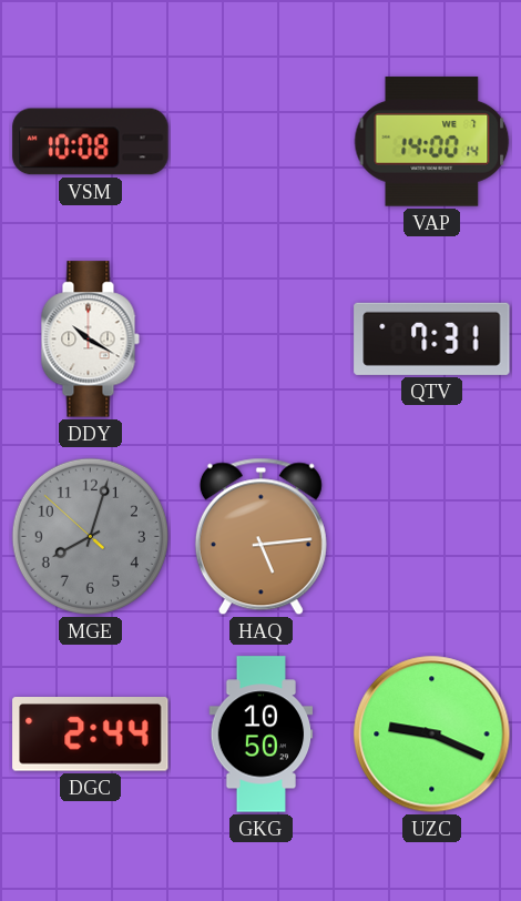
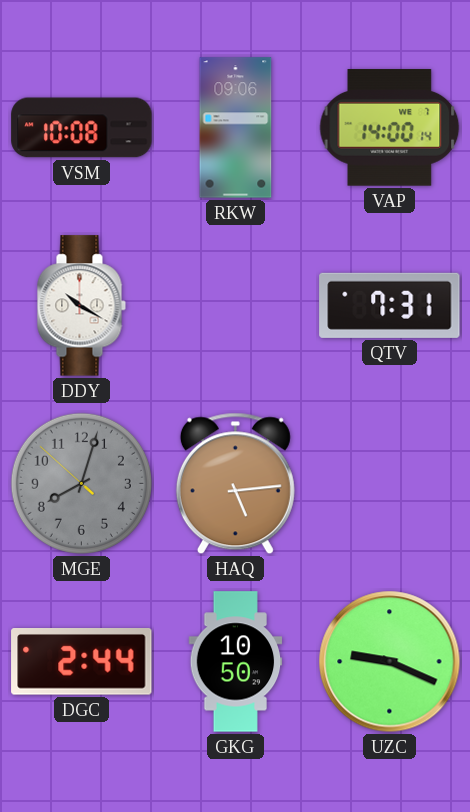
RKW: none -> 09:06 (236, 128)
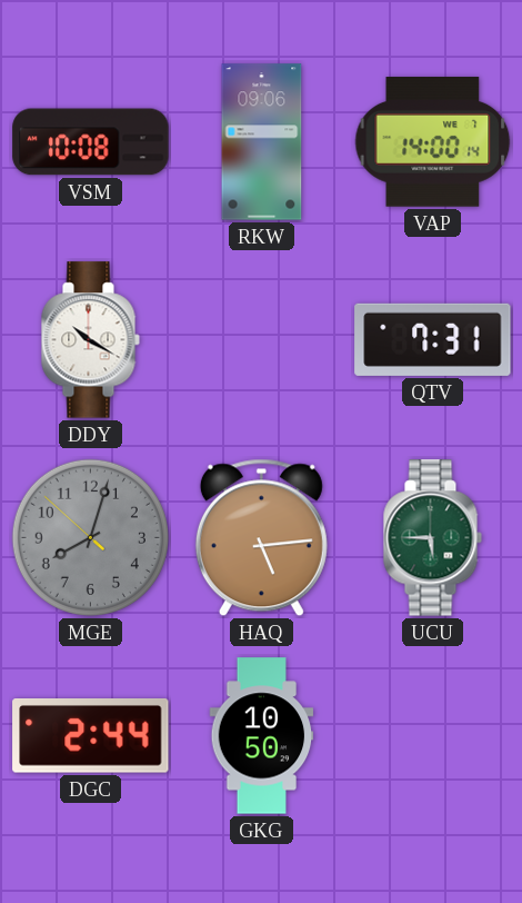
UCU: none -> 5:45 (432, 538)
UZC: 9:19 -> none (390, 662)
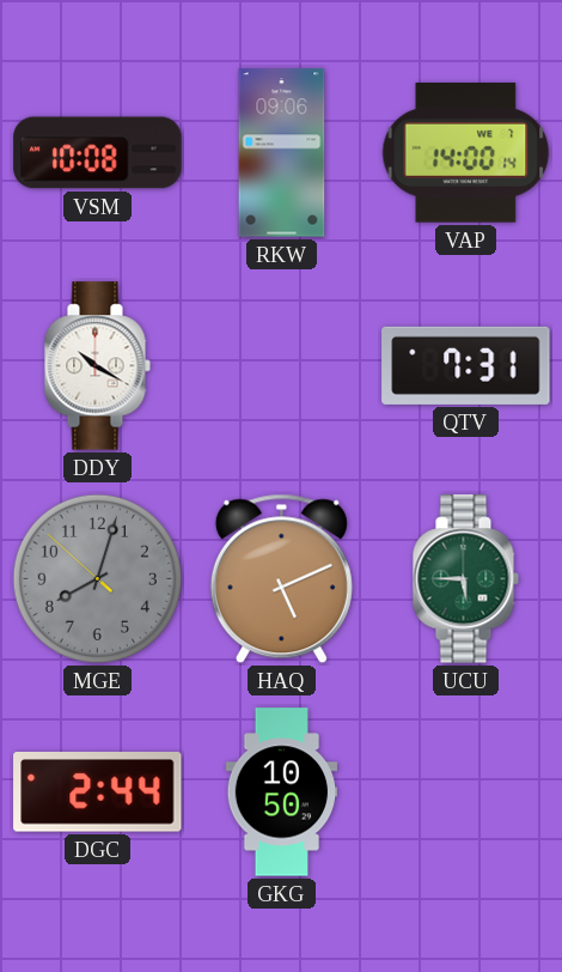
HAQ: 5:14 -> 5:11 (281, 579)
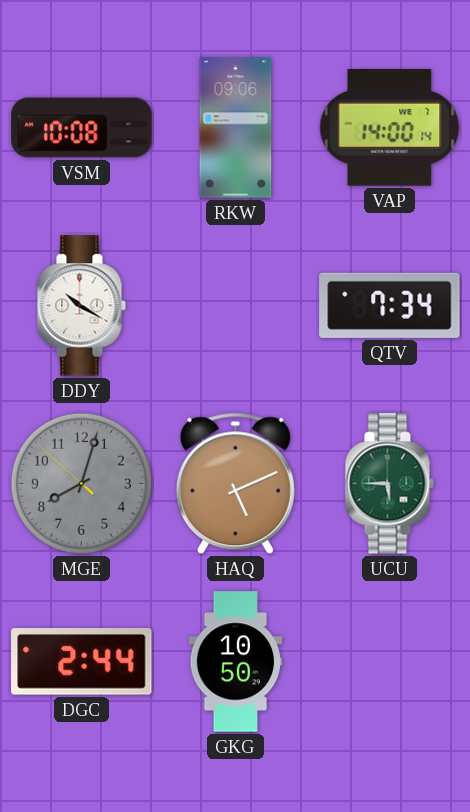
QTV: 7:31 -> 7:34 (390, 305)
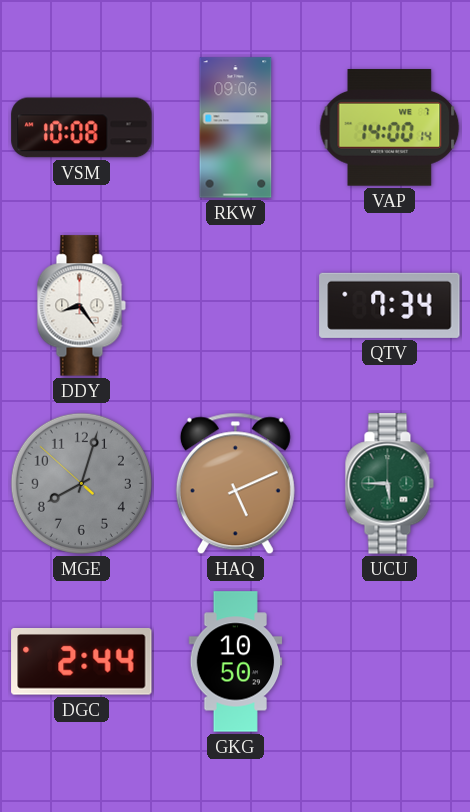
DDY: 10:20 -> 8:24 (81, 306)
